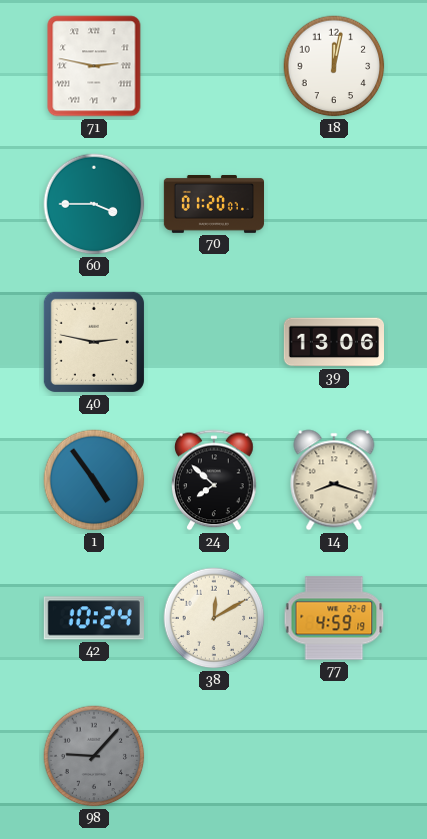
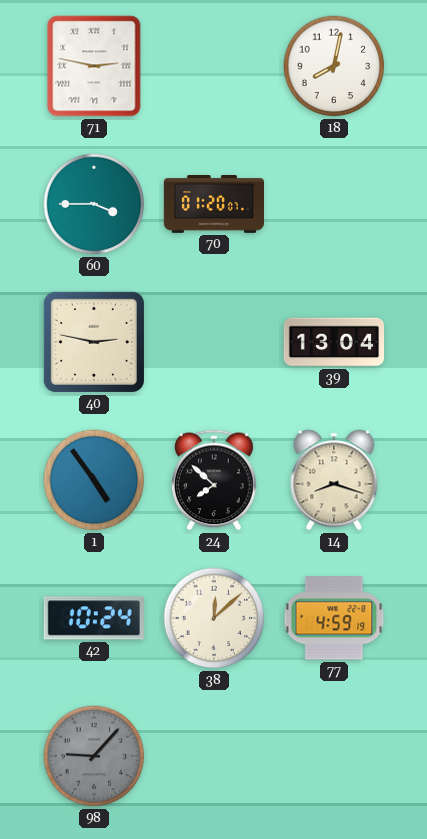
18: 12:02 -> 8:02 (334, 66)
39: 13:06 -> 13:04 (333, 342)
38: 12:10 -> 12:08 (214, 618)
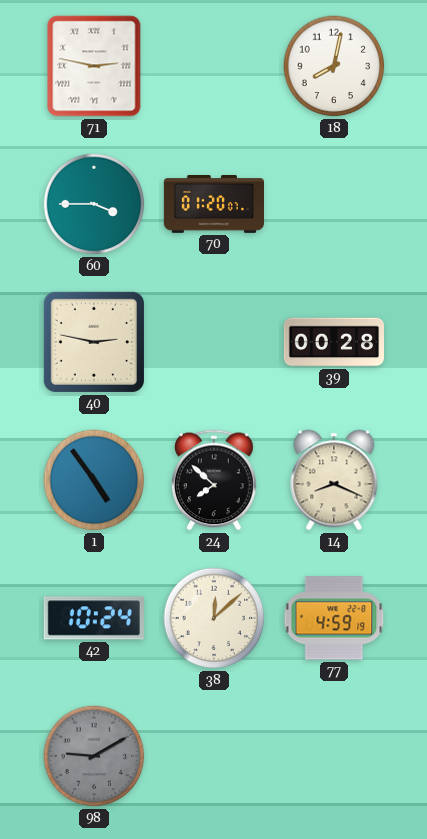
39: 13:04 -> 00:28 (333, 342)
14: 8:18 -> 8:19 (334, 480)
98: 9:07 -> 9:10 (94, 756)
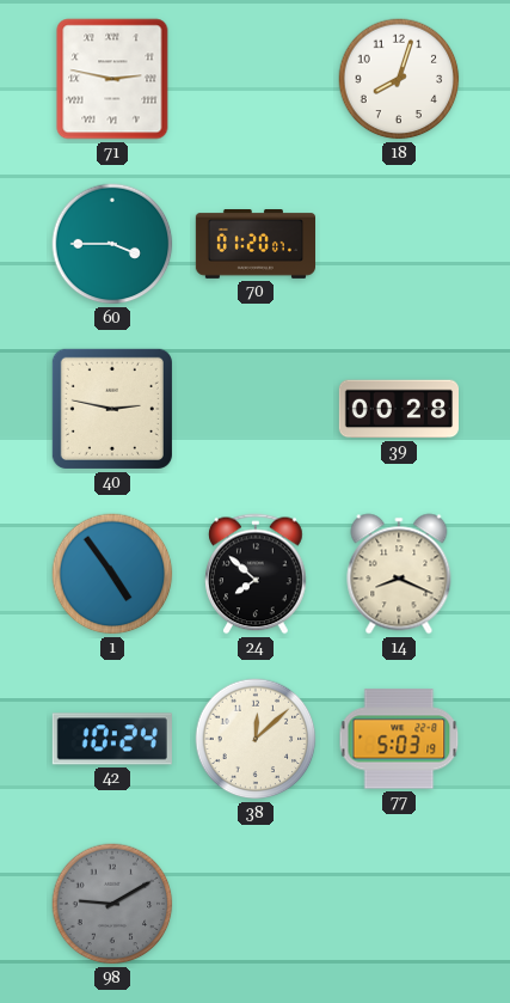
18: 8:02 -> 8:03 (399, 79)
77: 4:59 -> 5:03 (399, 739)
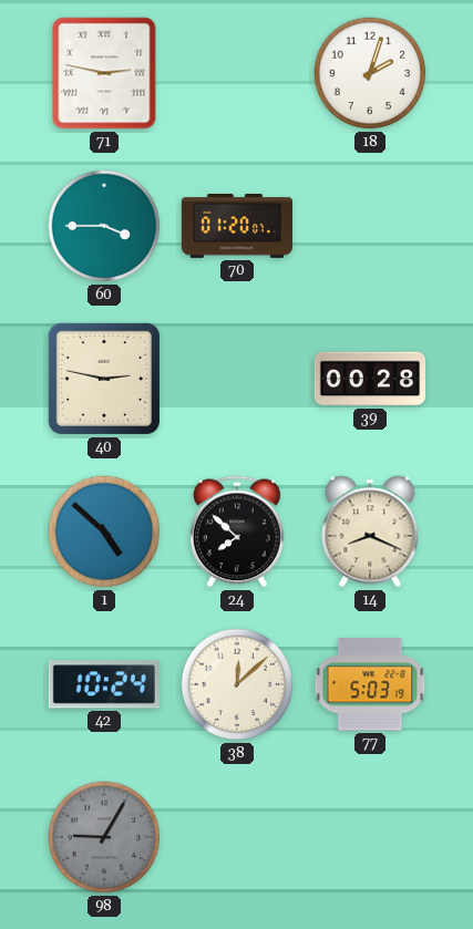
18: 8:03 -> 2:03 (370, 73)
1: 4:54 -> 4:52 (104, 531)
98: 9:10 -> 9:05 (104, 837)
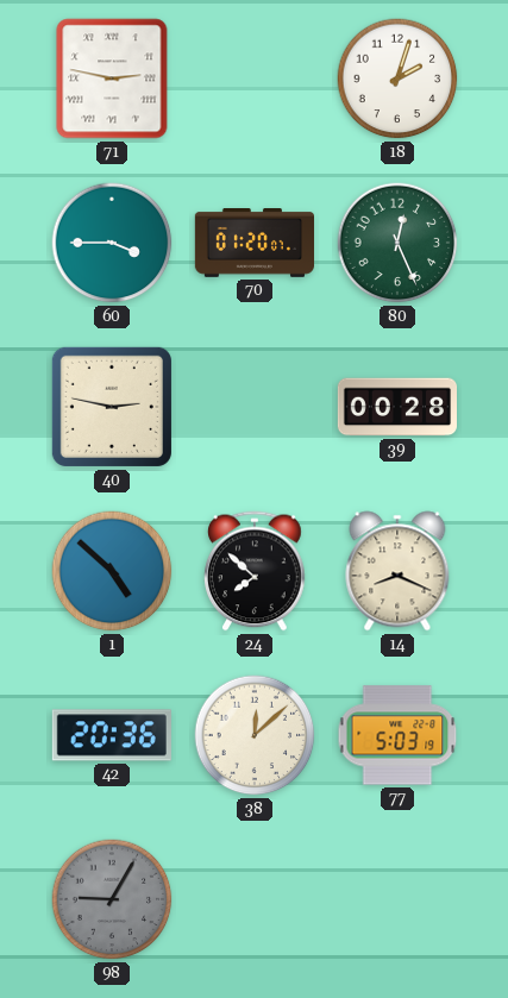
80: none -> 12:26 (397, 243)
42: 10:24 -> 20:36 (112, 735)
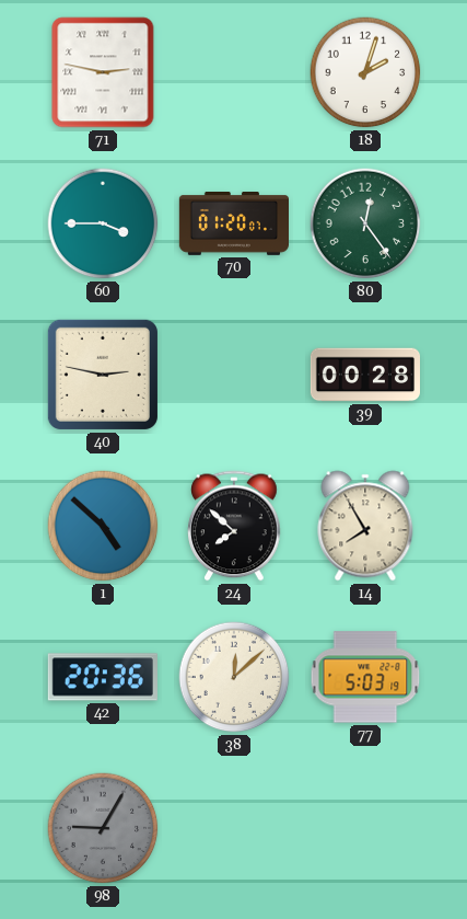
80: 12:26 -> 12:24 (365, 223)
14: 8:19 -> 7:55 (365, 526)
